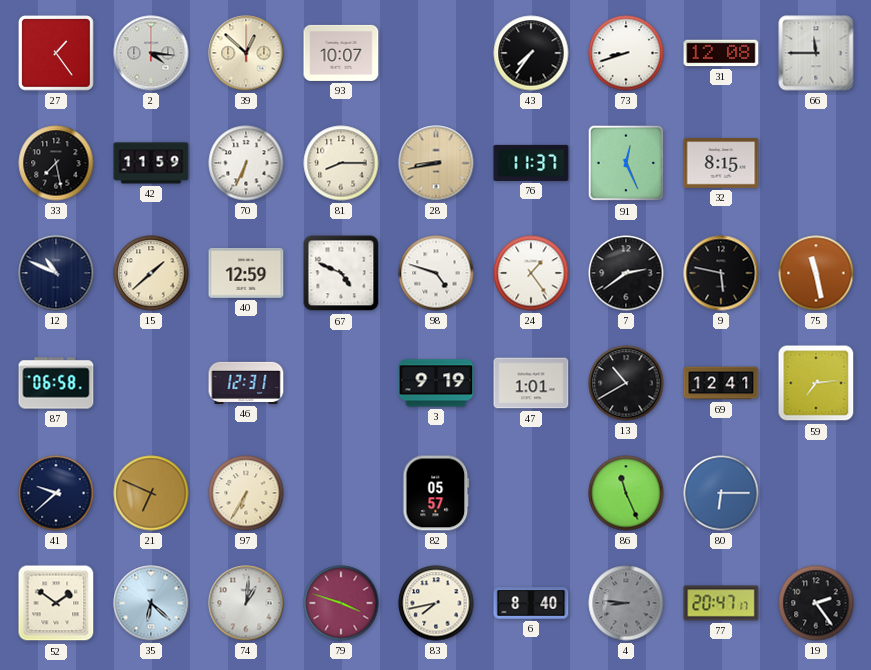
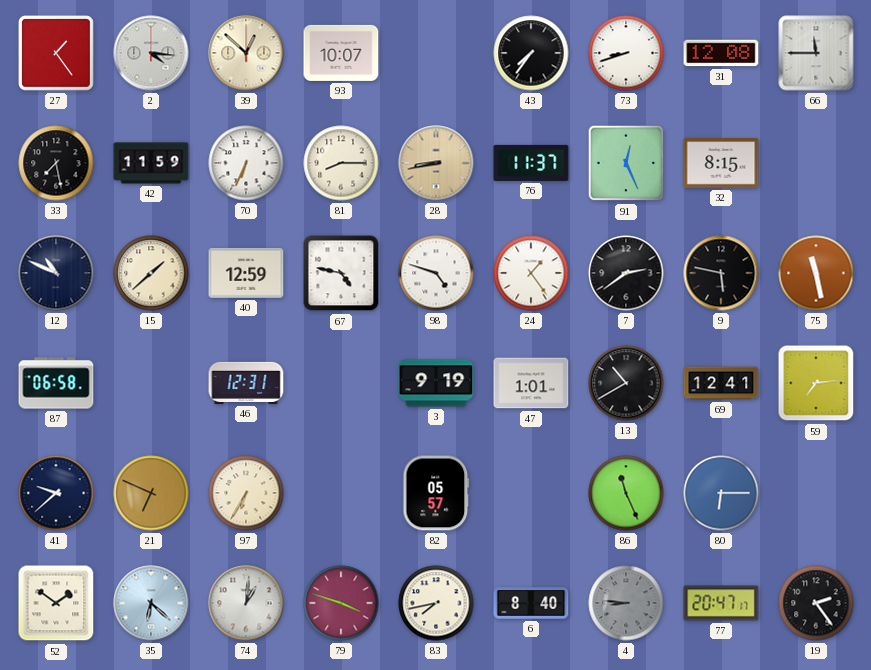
67: 4:49 -> 4:47 (341, 273)
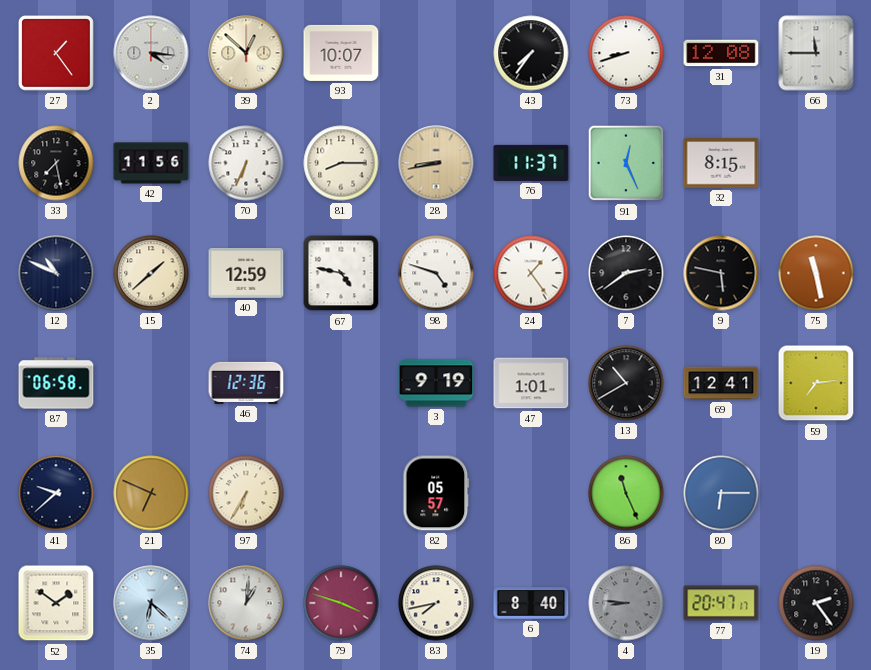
42: 11:59 -> 11:56 (151, 163)
46: 12:31 -> 12:36 (246, 383)
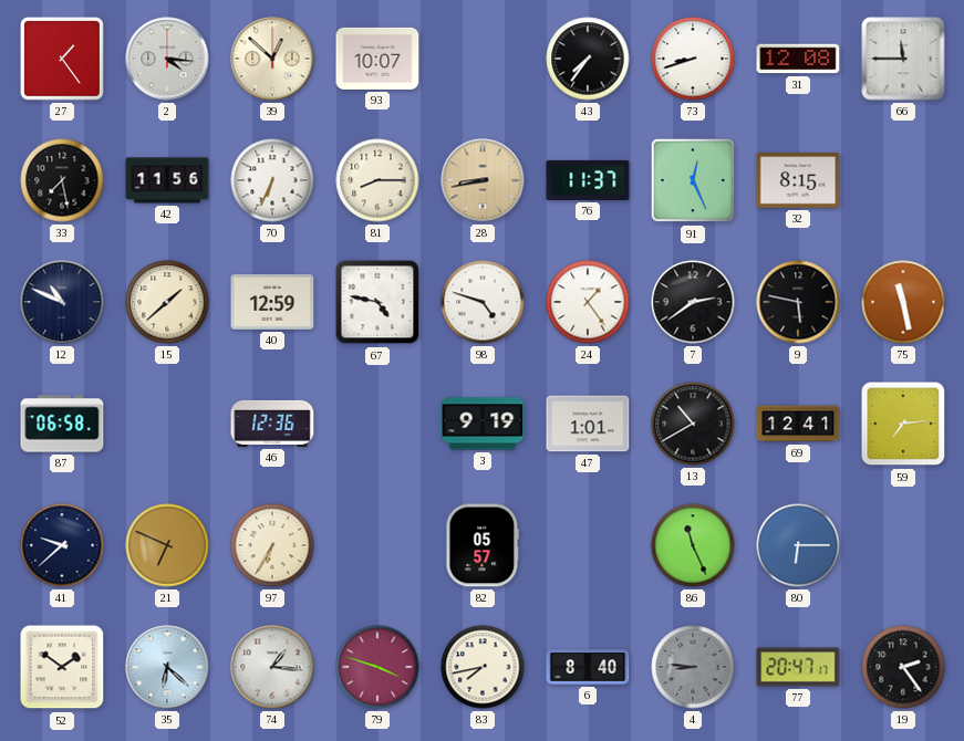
74: 1:01 -> 1:16 (272, 667)
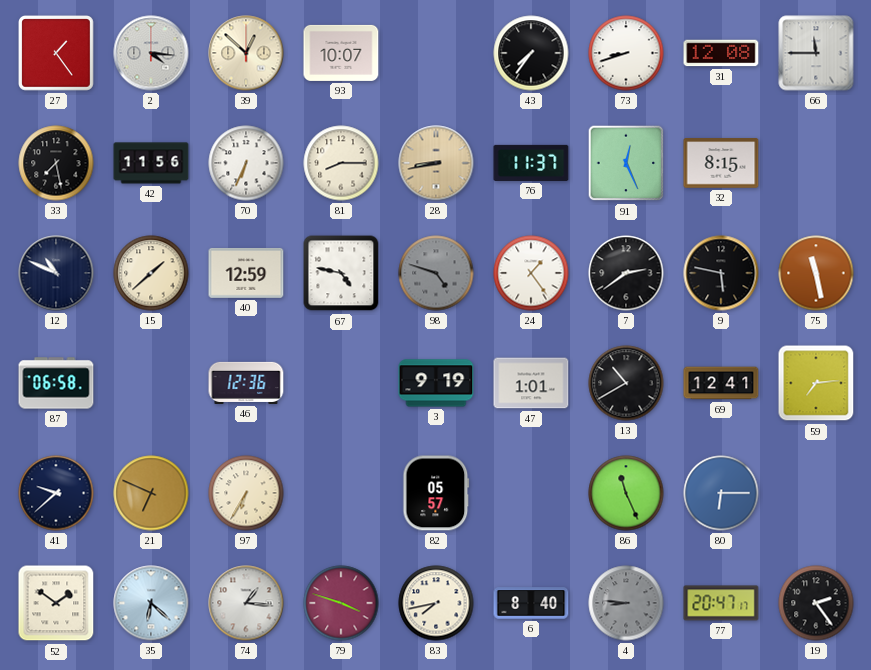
98 dial: white -> grey (436, 273)
